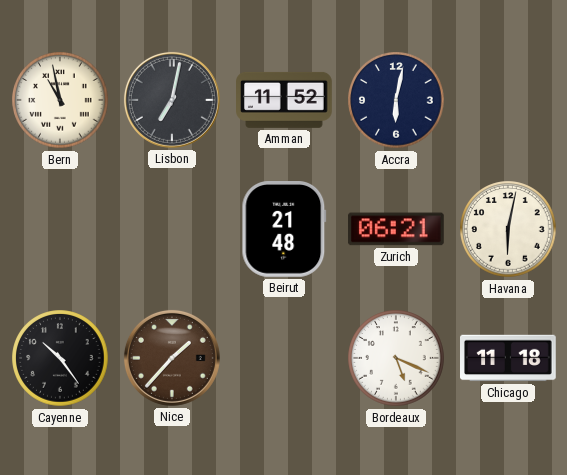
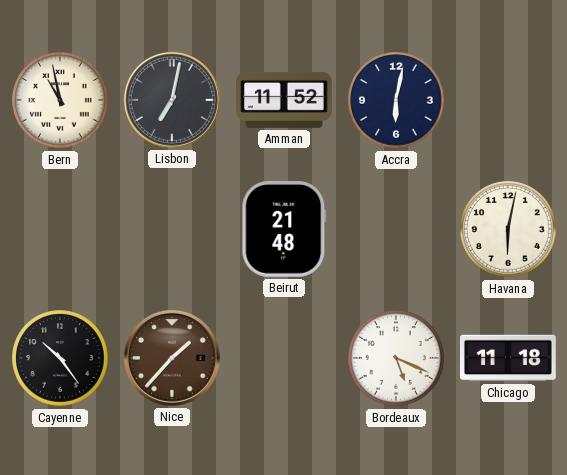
Zurich: 06:21 -> none (397, 229)
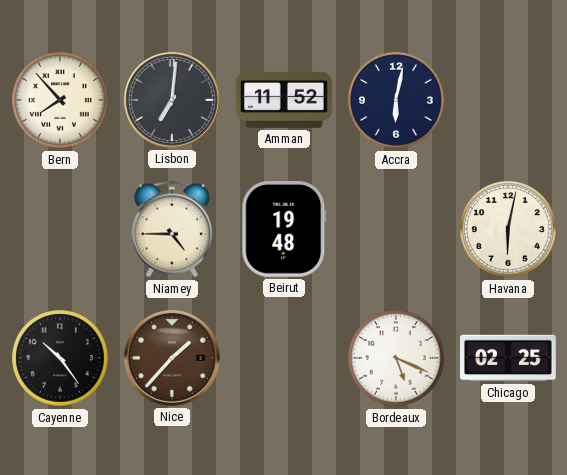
Bern: 10:58 -> 7:53 (60, 100)
Lisbon: 7:02 -> 7:01 (172, 100)
Niamey: none -> 4:45 (172, 229)
Beirut: 21:48 -> 19:48 (284, 230)
Chicago: 11:18 -> 02:25 (509, 358)
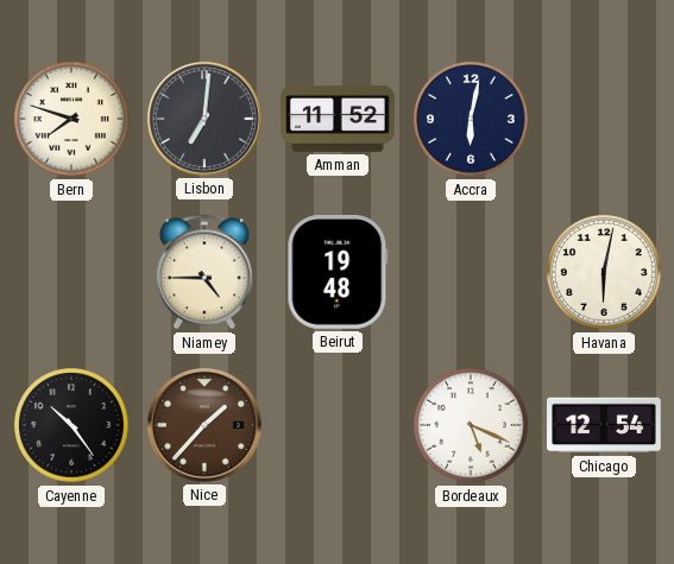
Bern: 7:53 -> 7:48 (71, 119)
Chicago: 02:25 -> 12:54 (605, 425)
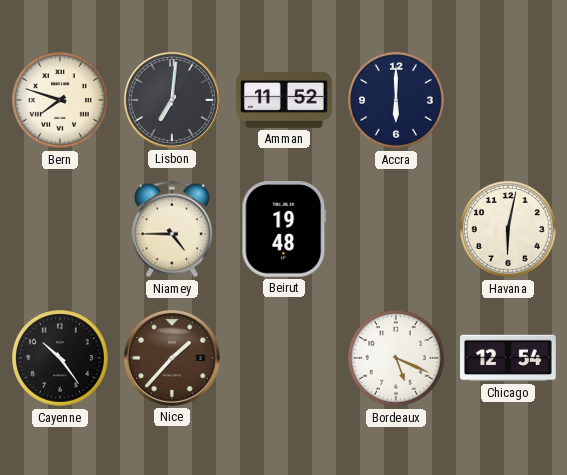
Accra: 6:02 -> 6:00 (396, 100)
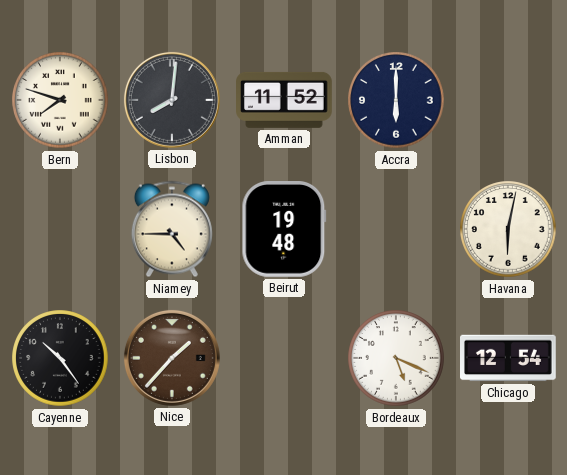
Lisbon: 7:01 -> 8:01 (172, 100)
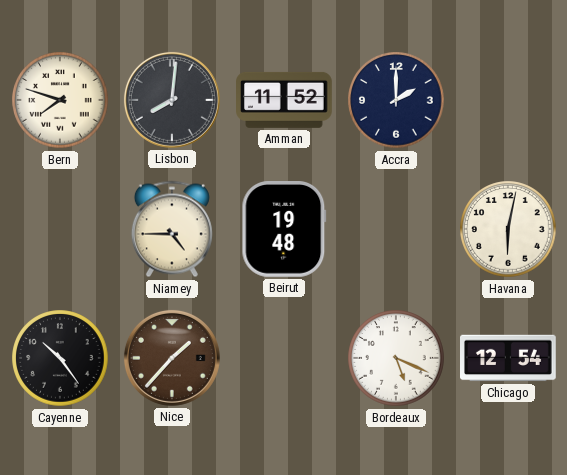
Accra: 6:00 -> 2:00 (396, 100)
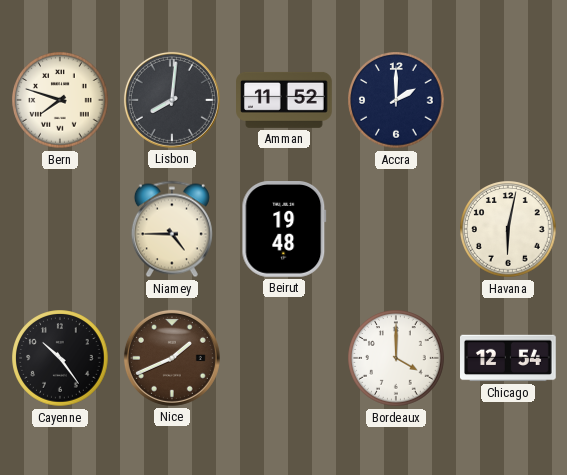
Nice: 1:37 -> 1:41 (172, 358)
Bordeaux: 5:19 -> 4:00 (396, 358)
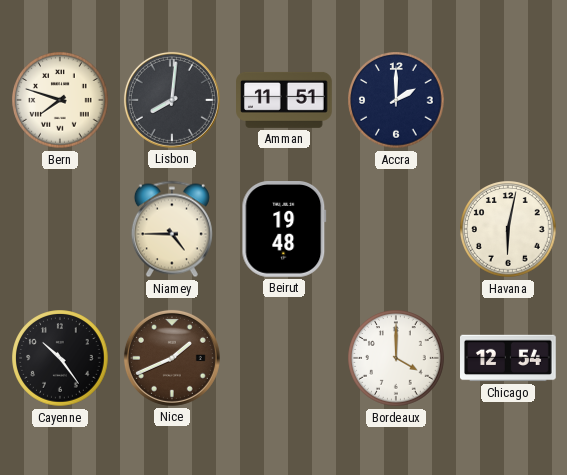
Amman: 11:52 -> 11:51 (285, 100)
